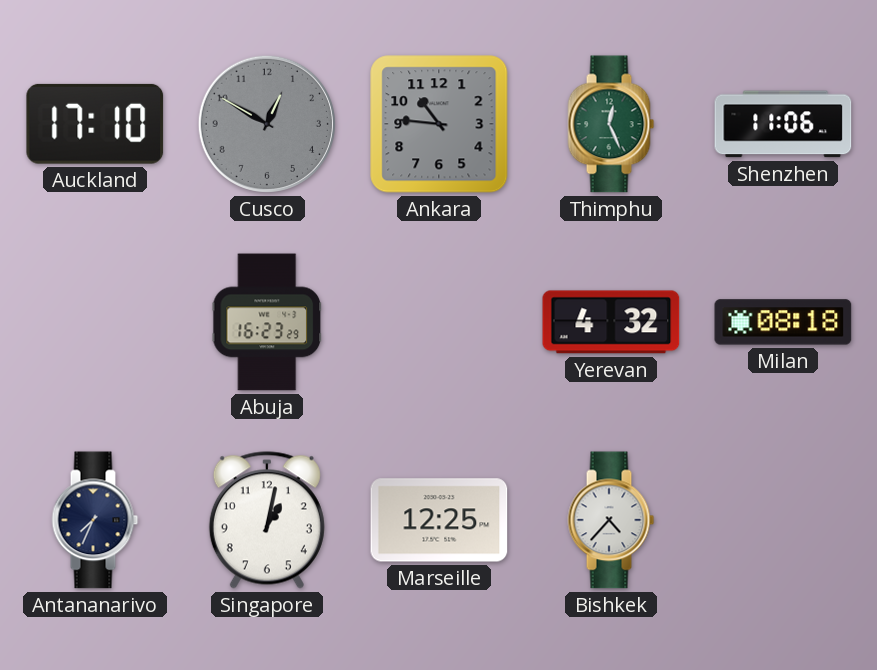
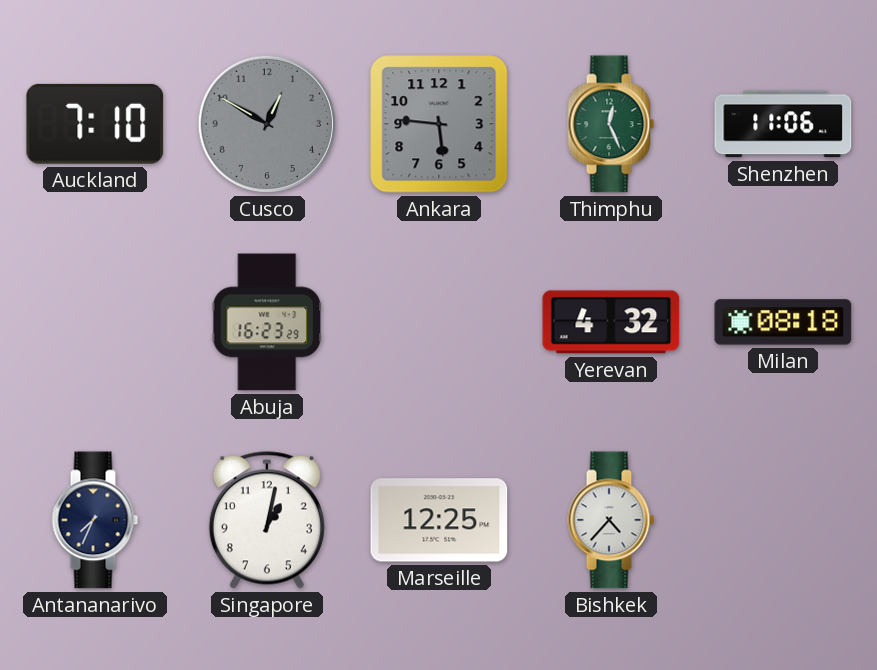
Auckland: 17:10 -> 7:10 (95, 124)
Ankara: 10:46 -> 5:46 (439, 124)
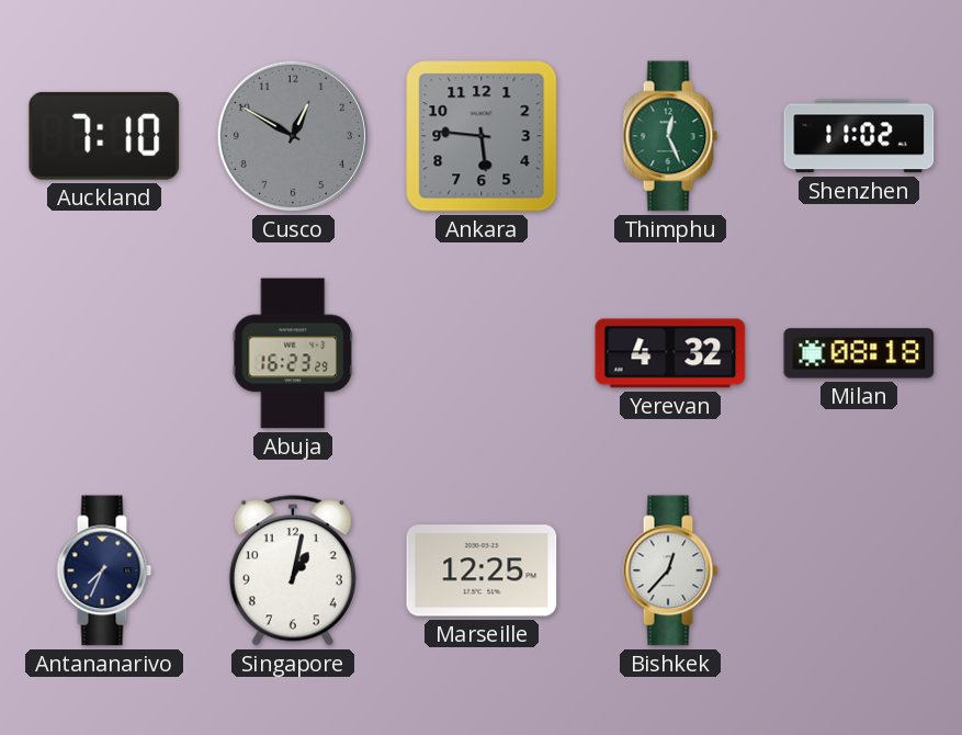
Shenzhen: 11:06 -> 11:02 (859, 136)
Bishkek: 4:37 -> 12:37 (670, 570)
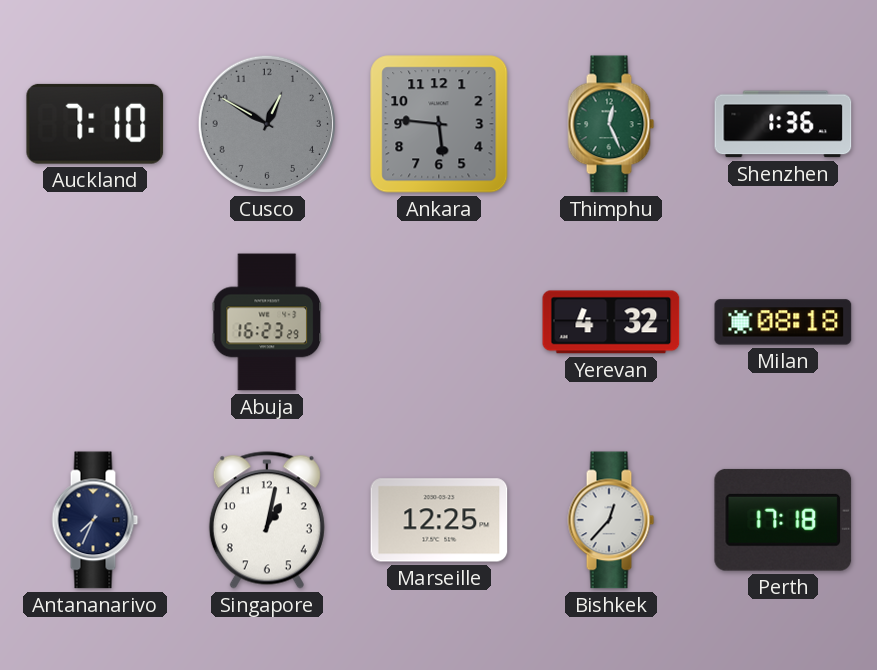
Shenzhen: 11:02 -> 1:36 (783, 124)
Perth: none -> 17:18 (783, 520)
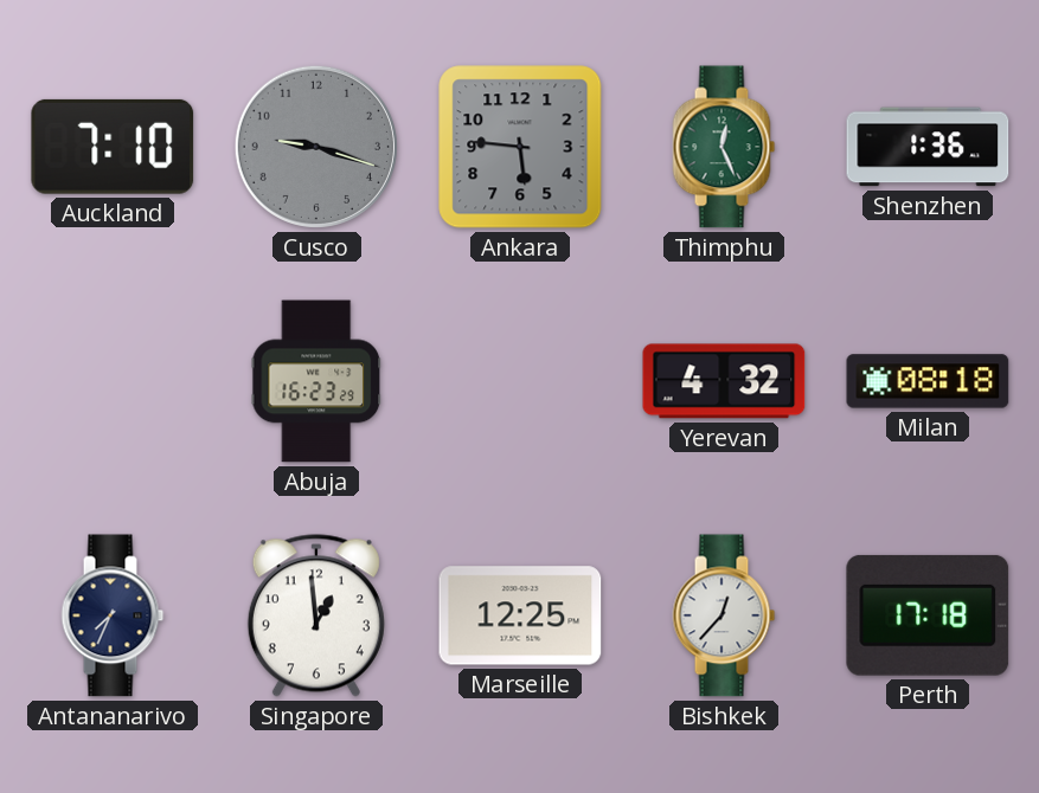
Cusco: 12:50 -> 9:18 (316, 147)
Singapore: 1:02 -> 12:59 (316, 615)
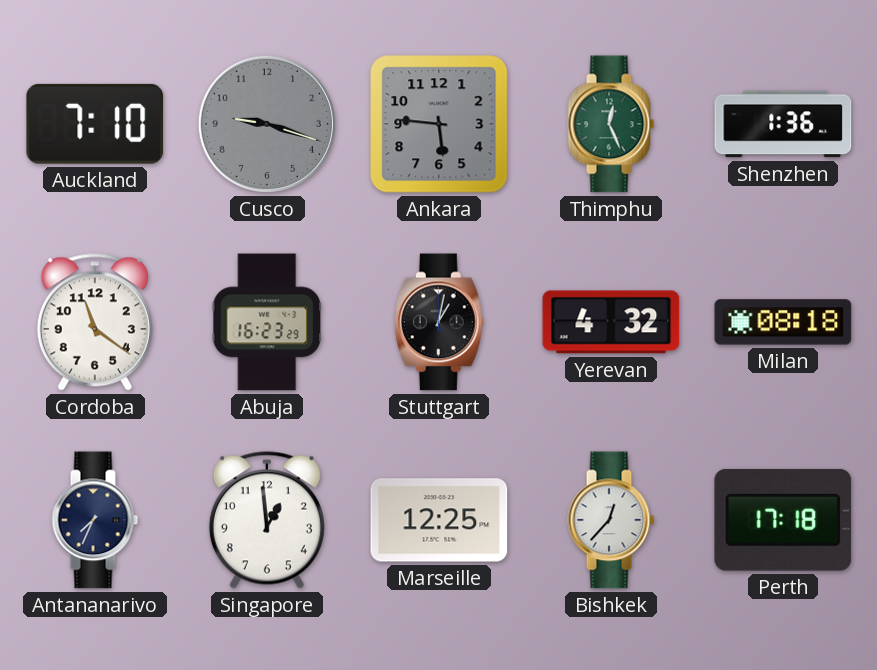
Cordoba: none -> 11:21 (95, 322)
Stuttgart: none -> 1:02 (439, 322)
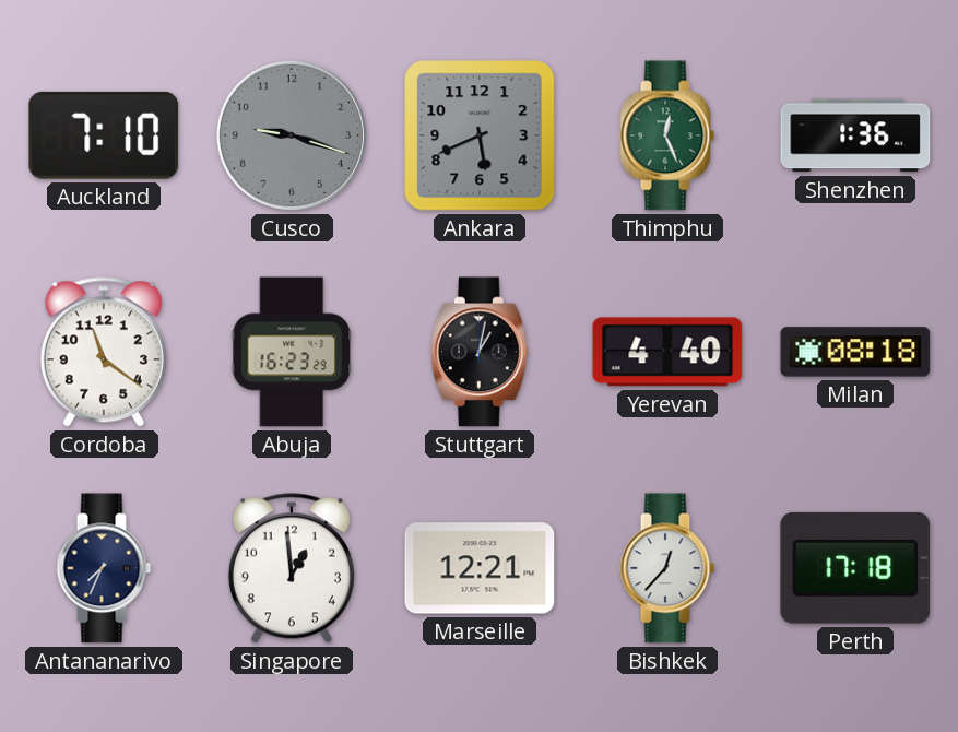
Ankara: 5:46 -> 5:41 (480, 135)
Yerevan: 4:32 -> 4:40 (667, 352)
Marseille: 12:25 -> 12:21 (480, 568)
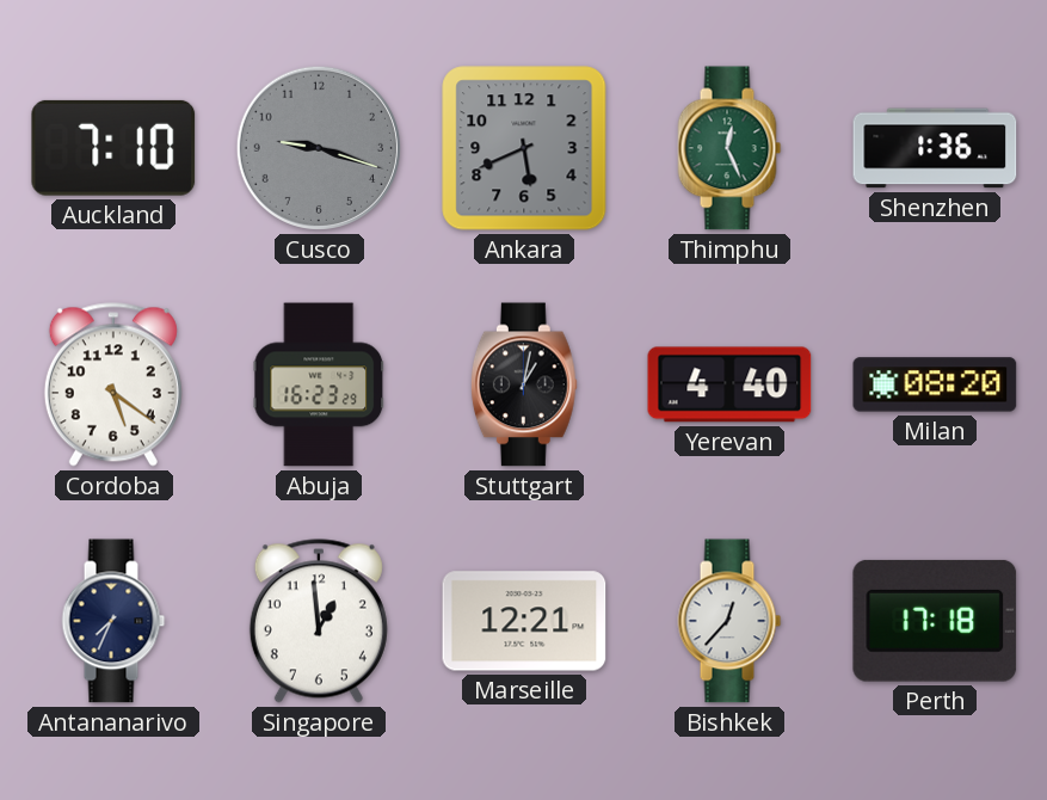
Cordoba: 11:21 -> 5:21 (113, 384)
Milan: 08:18 -> 08:20 (935, 384)
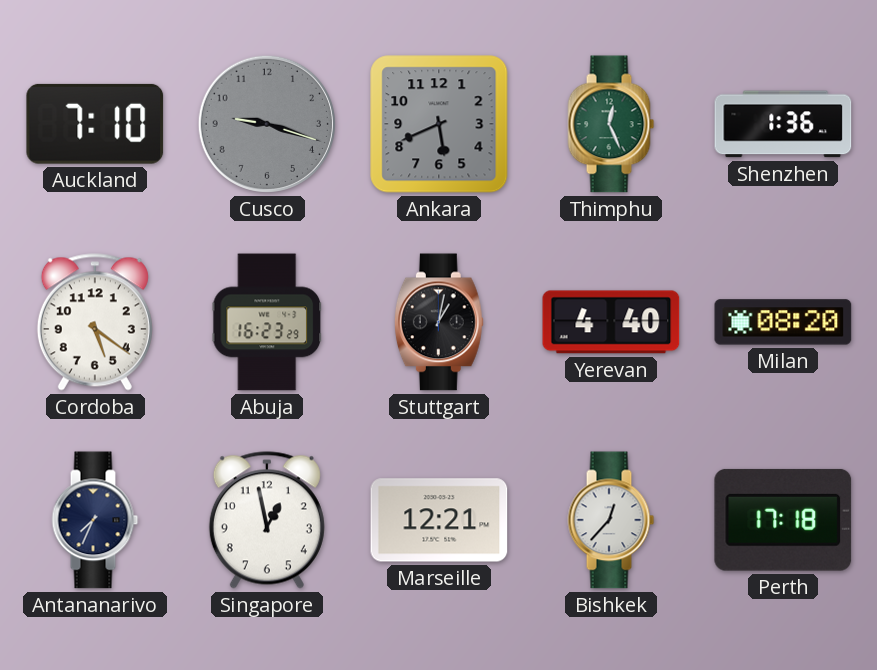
Singapore: 12:59 -> 12:58 (267, 520)
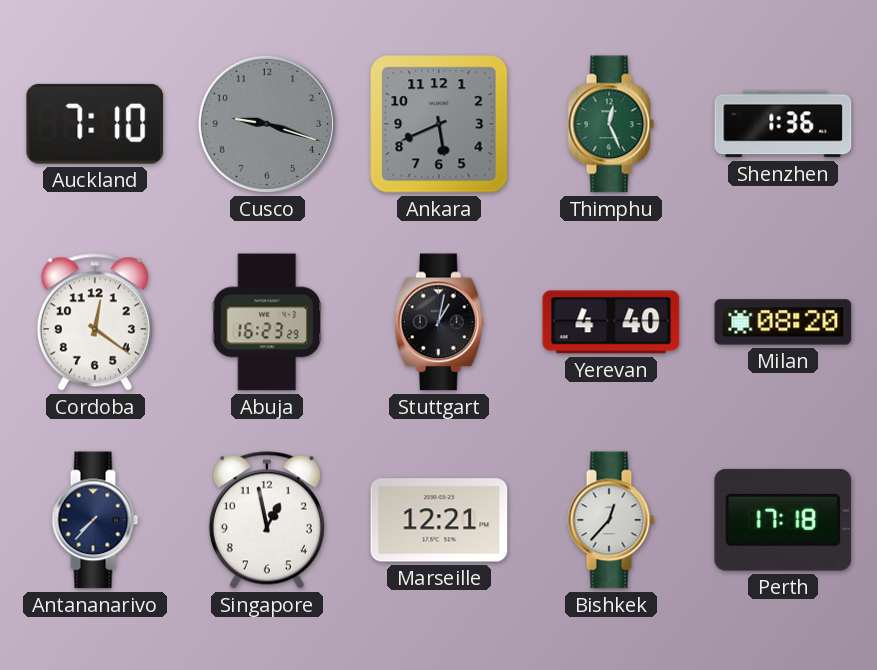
Cordoba: 5:21 -> 12:21 (95, 322)
Antananarivo: 7:34 -> 7:37 (95, 520)
